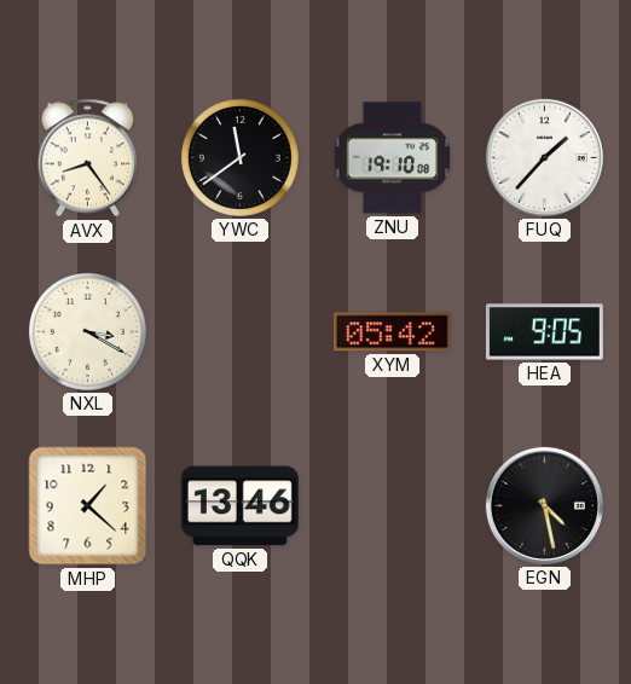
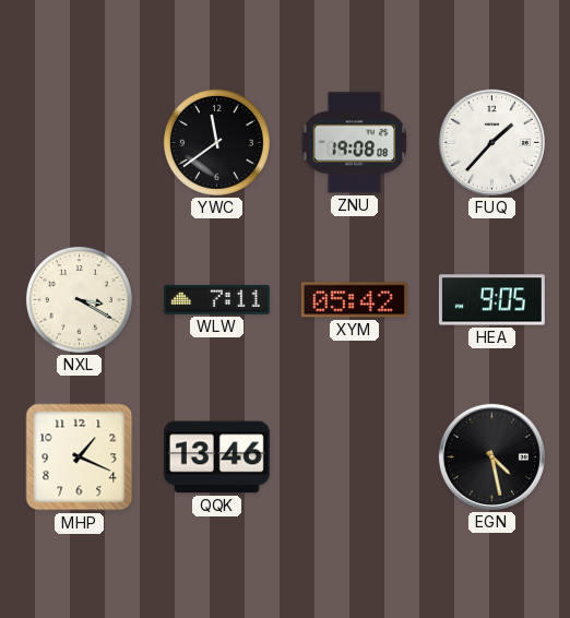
AVX: 8:24 -> none (88, 158)
ZNU: 19:10 -> 19:08 (355, 143)
WLW: none -> 7:11 (216, 299)
MHP: 1:22 -> 1:19 (80, 457)
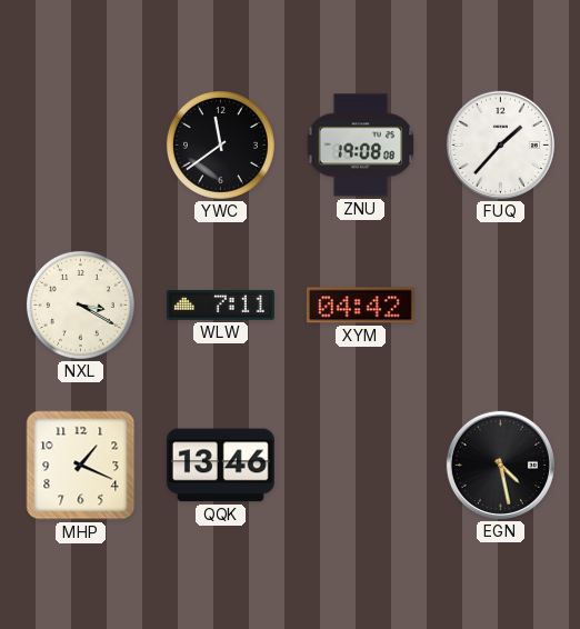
XYM: 05:42 -> 04:42 (360, 306)
HEA: 9:05 -> none (491, 300)
